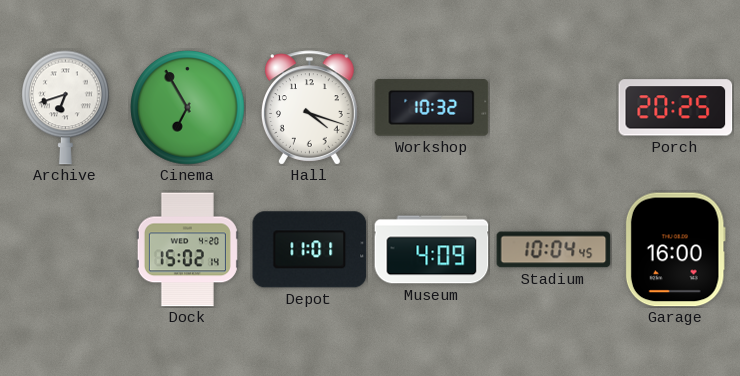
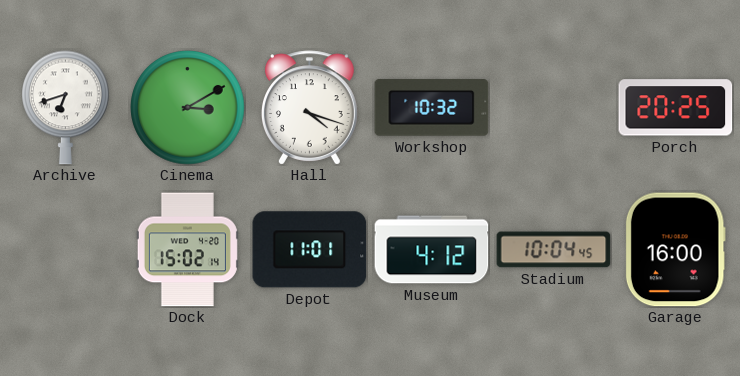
Cinema: 6:55 -> 3:10 (188, 108)
Museum: 4:09 -> 4:12 (432, 250)
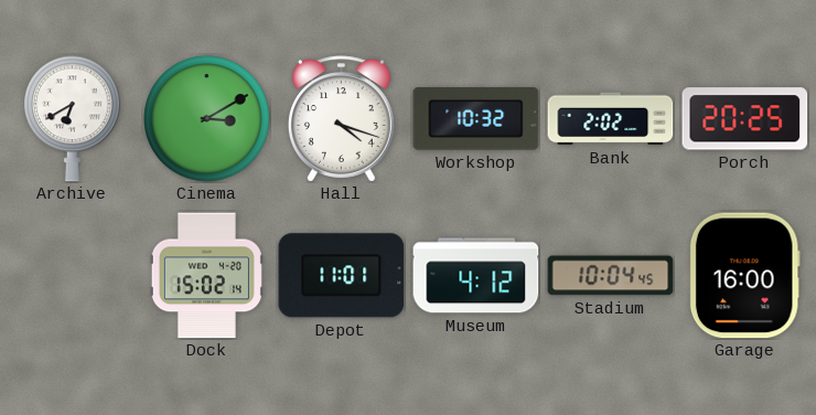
Archive: 6:42 -> 6:40 (73, 119)
Bank: none -> 2:02 (611, 119)
